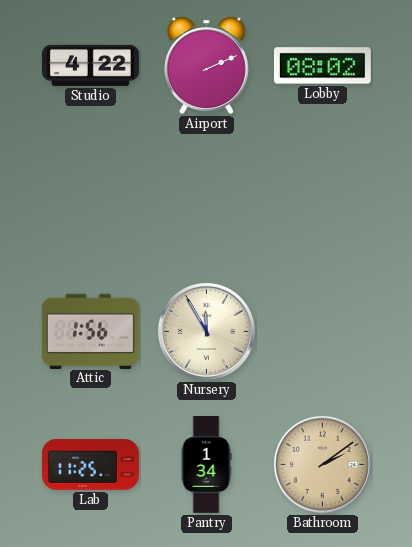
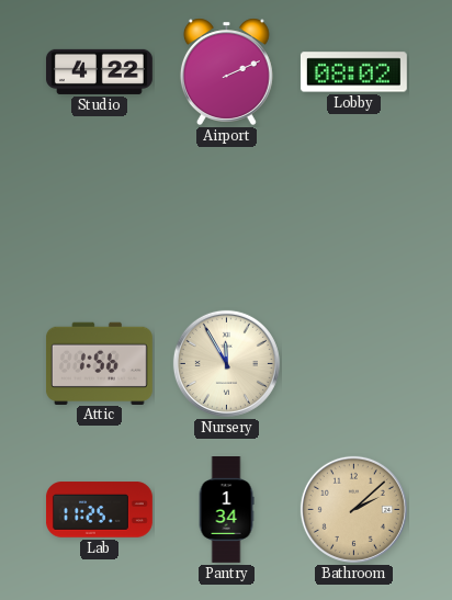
Bathroom: 2:09 -> 2:08 (353, 509)
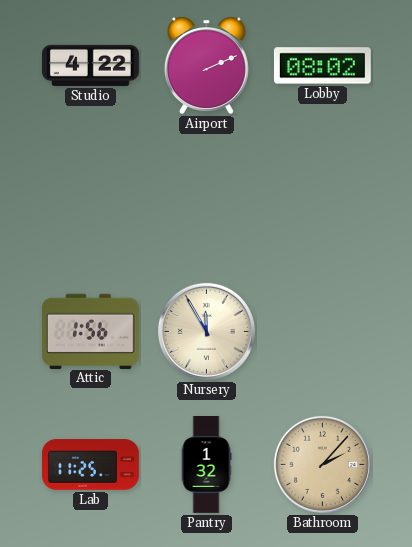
Pantry: 1:34 -> 1:32 (206, 465)
Bathroom: 2:08 -> 2:07 (322, 464)
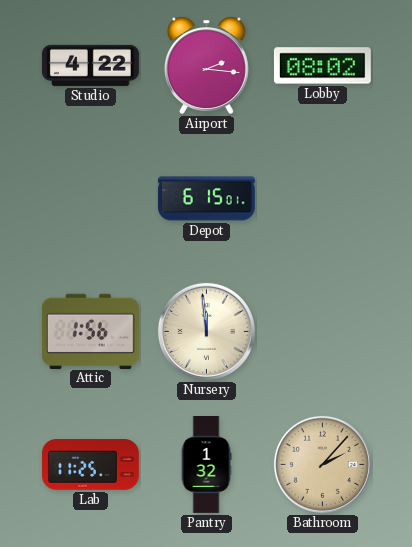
Airport: 2:11 -> 2:16 (206, 65)
Depot: none -> 6:15 (206, 199)
Nursery: 11:55 -> 11:59 (206, 331)
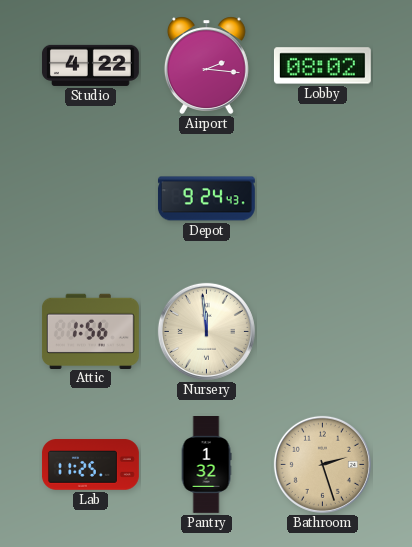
Depot: 6:15 -> 9:24 (206, 199)
Bathroom: 2:07 -> 2:27 (322, 464)
